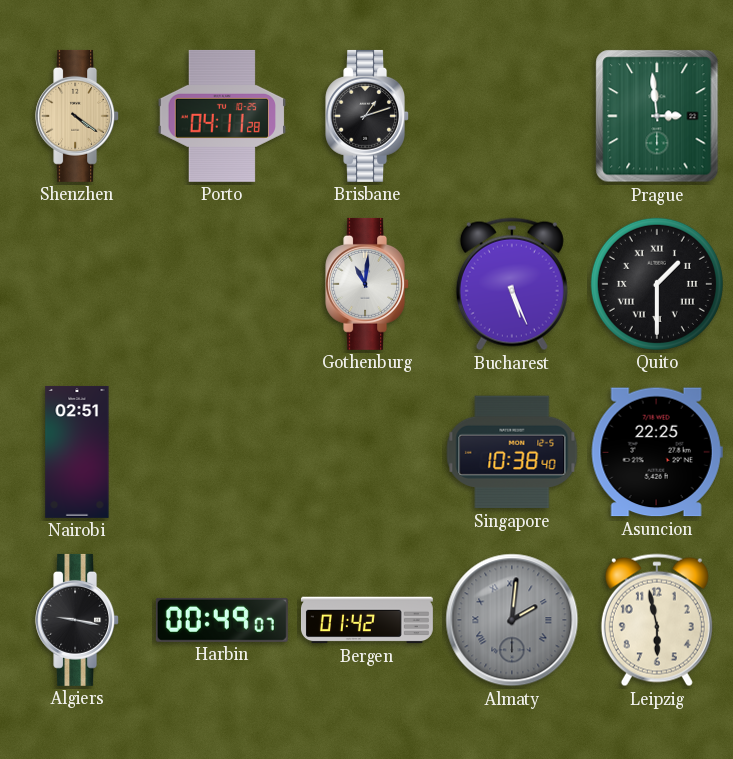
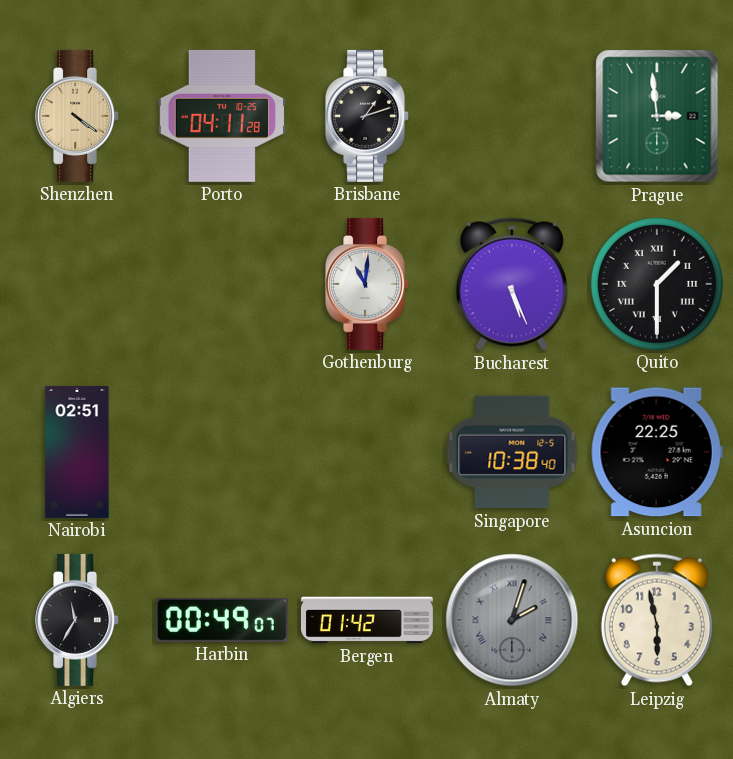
Algiers: 9:17 -> 11:35 (78, 620)
Almaty: 2:01 -> 2:03 (512, 620)
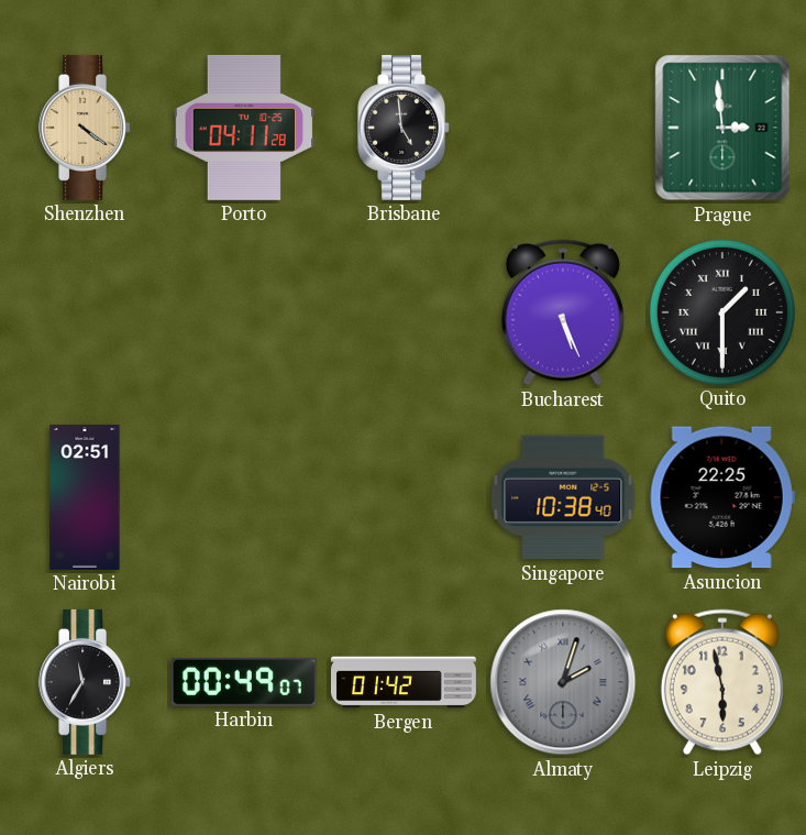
Brisbane: 1:12 -> 4:59 (405, 128)
Gothenburg: 11:01 -> none (368, 284)
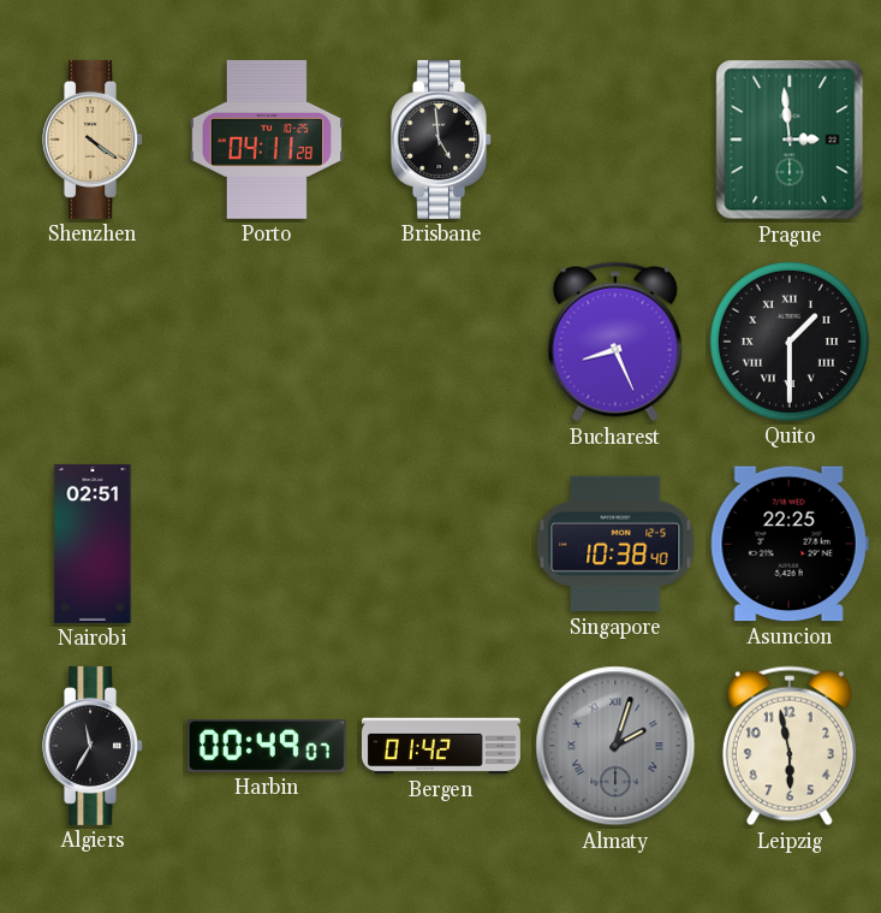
Bucharest: 5:26 -> 8:26 (615, 342)
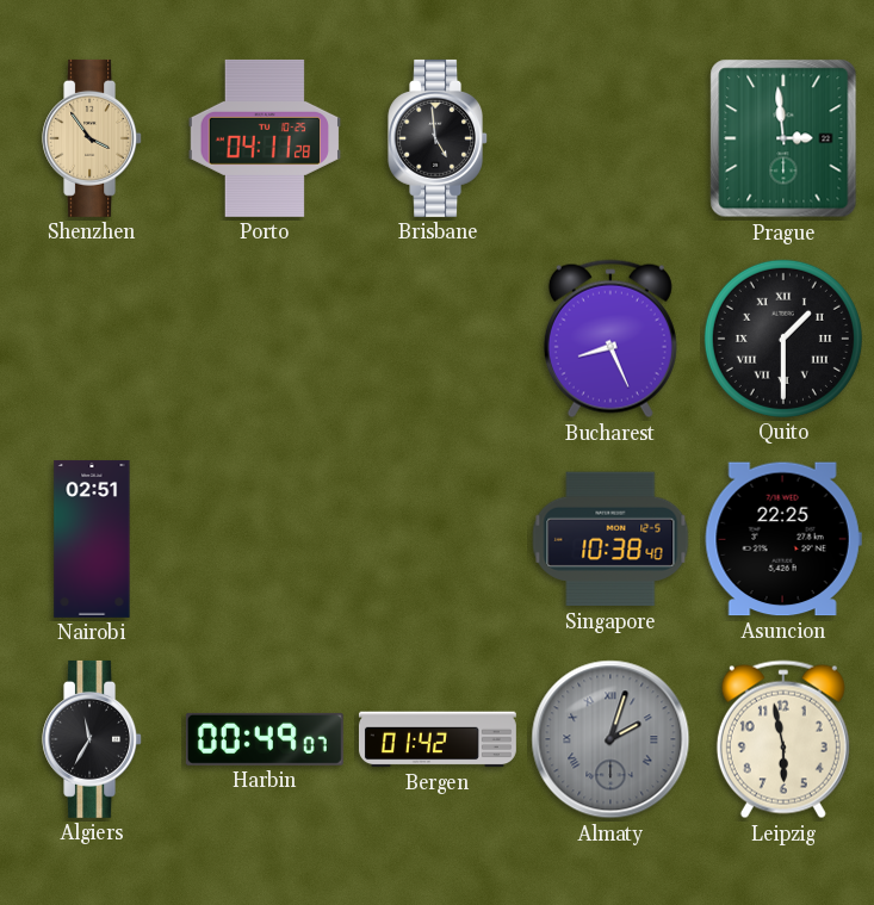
Shenzhen: 4:21 -> 3:54 (93, 138)
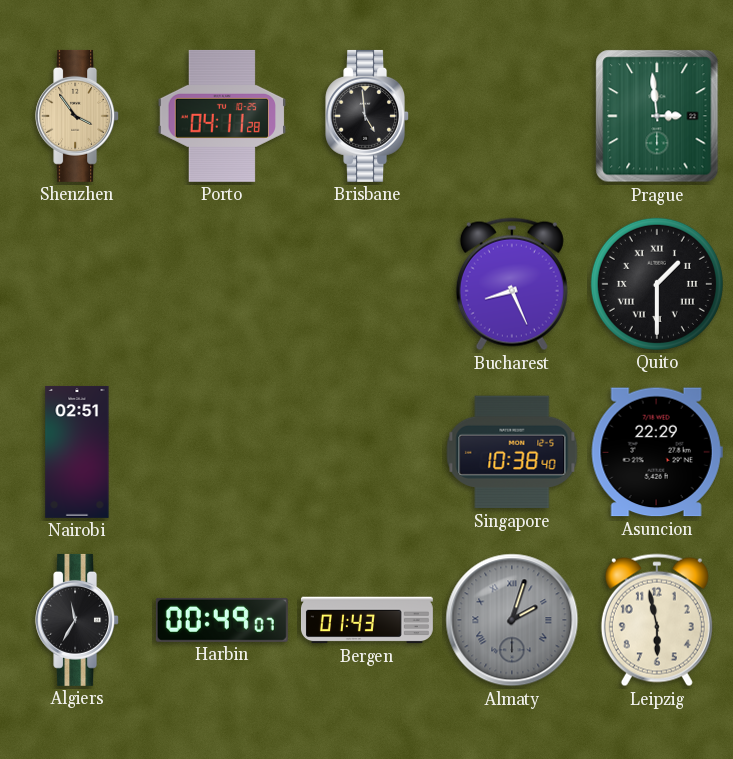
Asuncion: 22:25 -> 22:29 (657, 452)
Bergen: 01:42 -> 01:43 (367, 620)
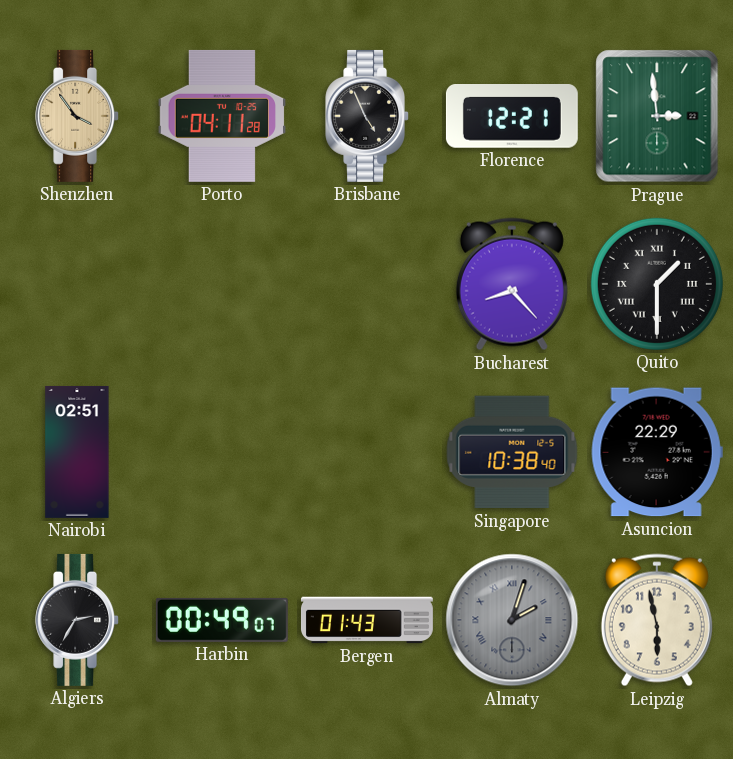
Brisbane: 4:59 -> 4:56 (368, 116)
Florence: none -> 12:21 (512, 117)
Bucharest: 8:26 -> 8:23 (512, 284)
Algiers: 11:35 -> 2:35 (78, 620)
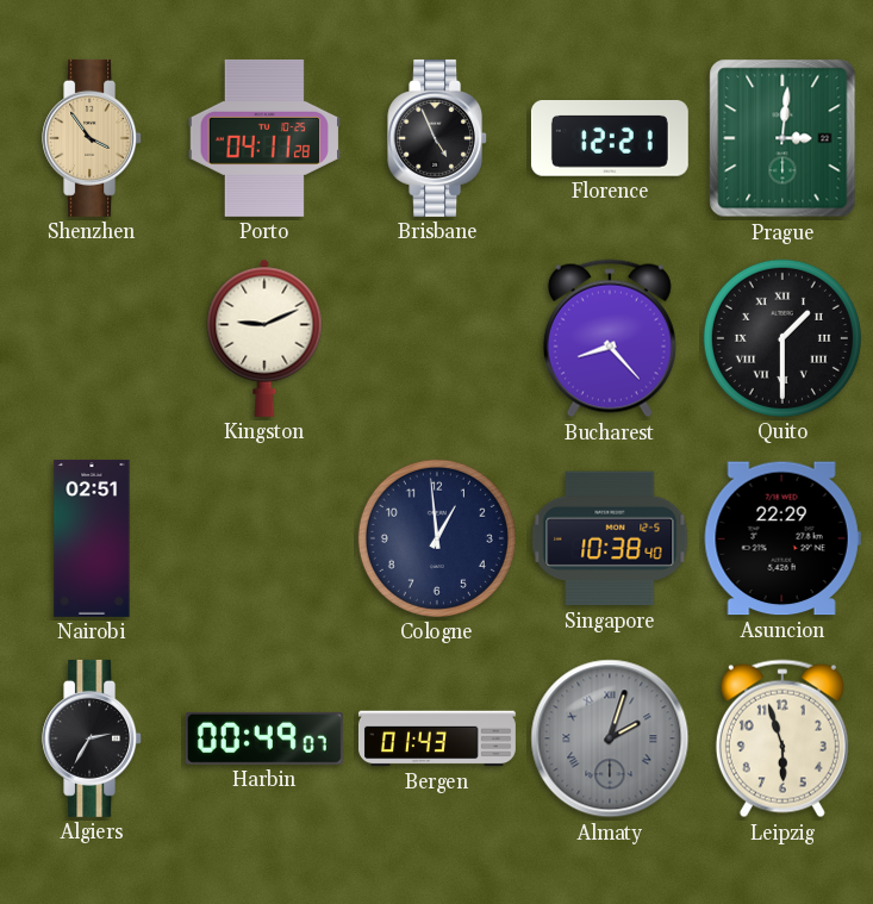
Prague: 2:59 -> 3:01 (782, 138)
Kingston: none -> 9:11 (264, 338)
Cologne: none -> 12:59 (437, 538)
Leipzig: 5:58 -> 5:57 (782, 738)
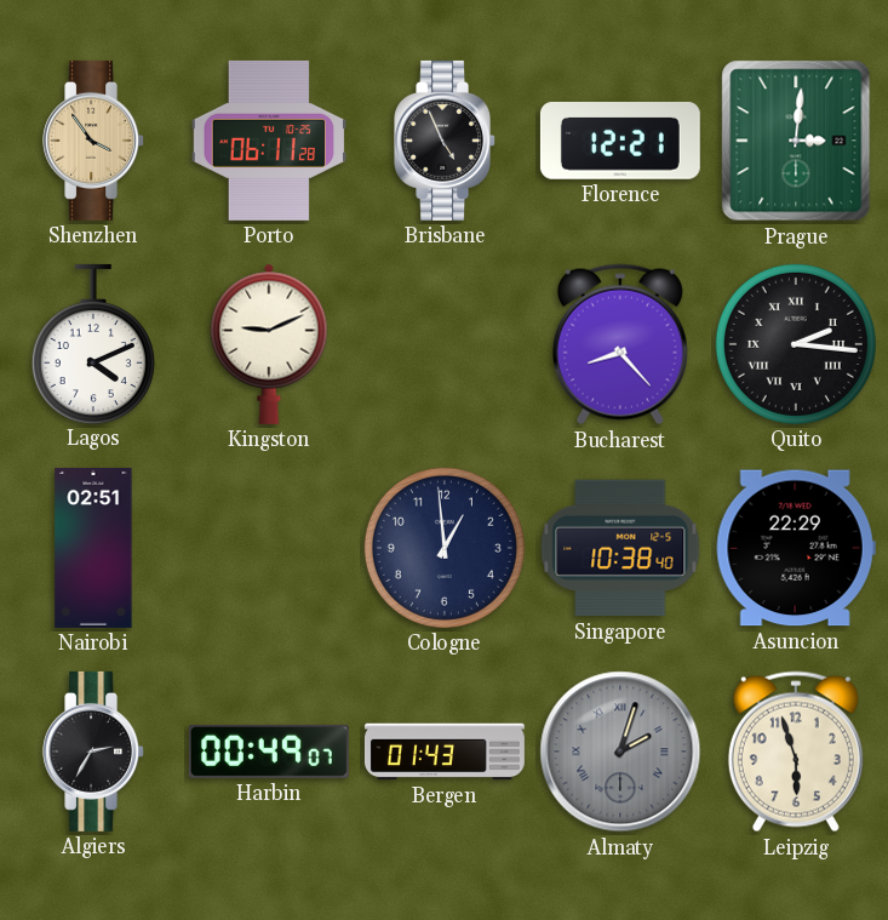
Porto: 04:11 -> 06:11 (269, 141)
Lagos: none -> 4:11 (93, 343)
Quito: 1:30 -> 2:16 (796, 344)
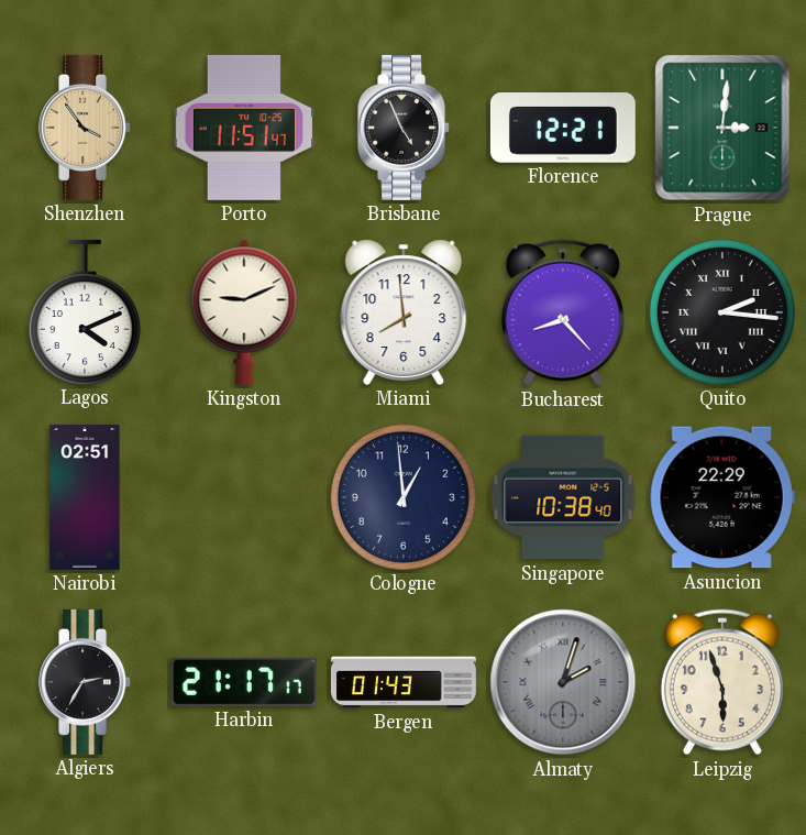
Porto: 06:11 -> 11:51 (244, 128)
Miami: none -> 7:59 (404, 312)
Harbin: 00:49 -> 21:17 (244, 682)
